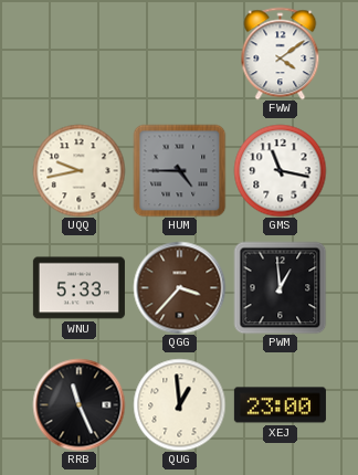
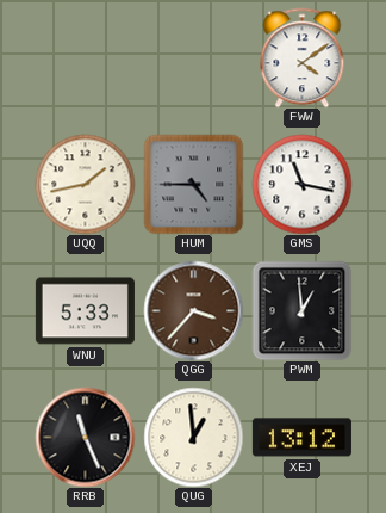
UQQ: 9:43 -> 1:43 (85, 184)
XEJ: 23:00 -> 13:12 (301, 438)
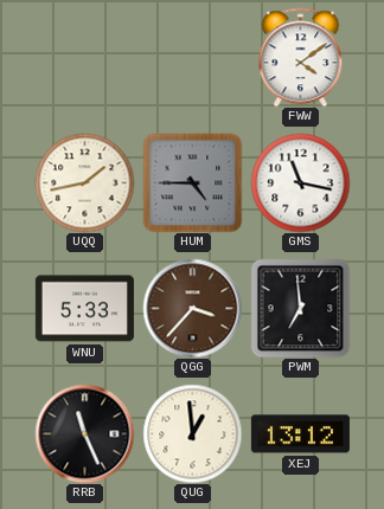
PWM: 12:59 -> 6:59 (300, 308)
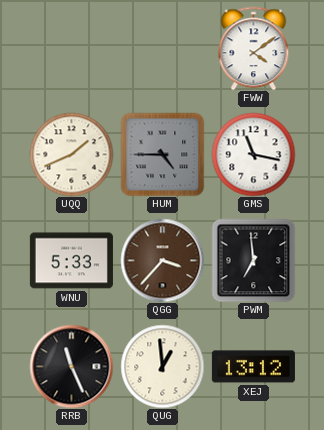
UQQ: 1:43 -> 1:41 (71, 154)
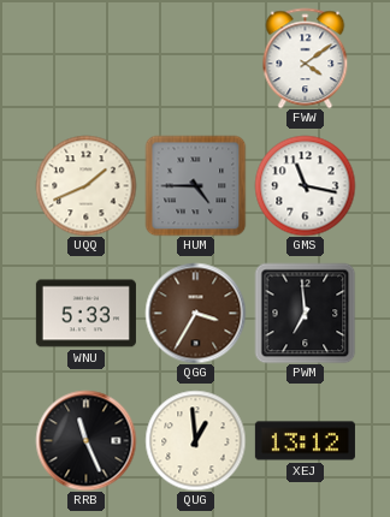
QGG: 3:37 -> 3:35 (195, 313)
